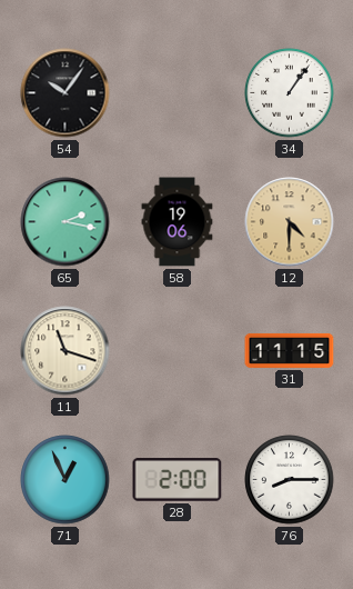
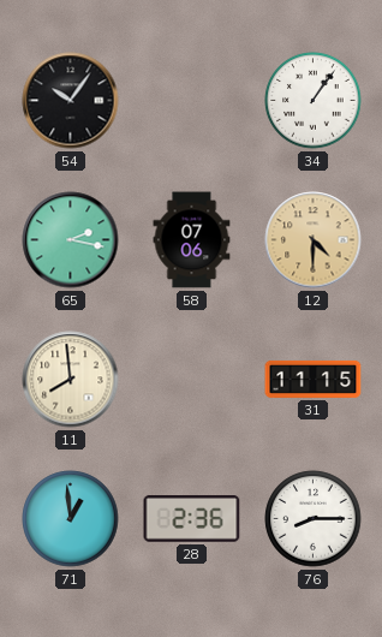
58: 19:06 -> 07:06 (192, 240)
11: 11:18 -> 7:59 (71, 380)
71: 12:56 -> 12:59 (71, 519)
28: 2:00 -> 2:36 (192, 519)
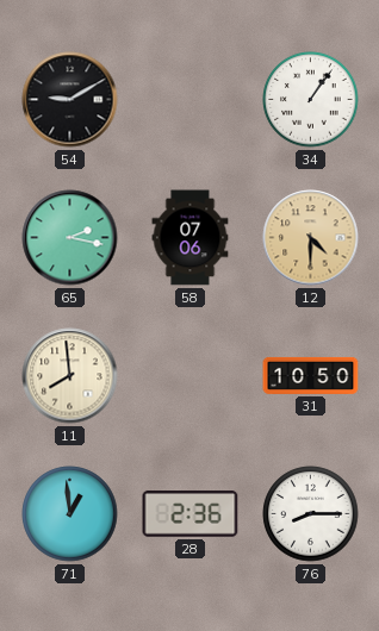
54: 10:06 -> 9:10 (70, 100)
31: 11:15 -> 10:50 (311, 375)
